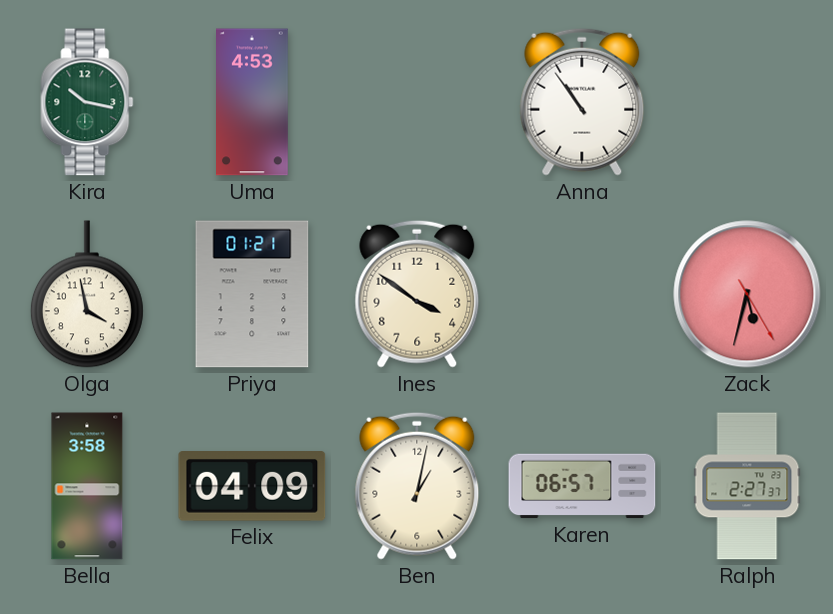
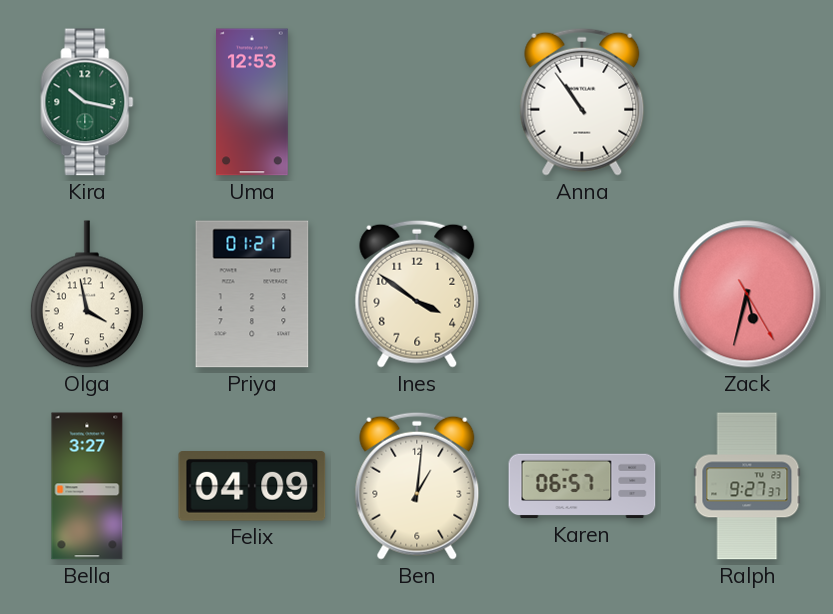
Uma: 4:53 -> 12:53 (253, 102)
Bella: 3:58 -> 3:27 (87, 486)
Ben: 1:02 -> 1:01 (417, 486)
Ralph: 2:27 -> 9:27 (747, 486)
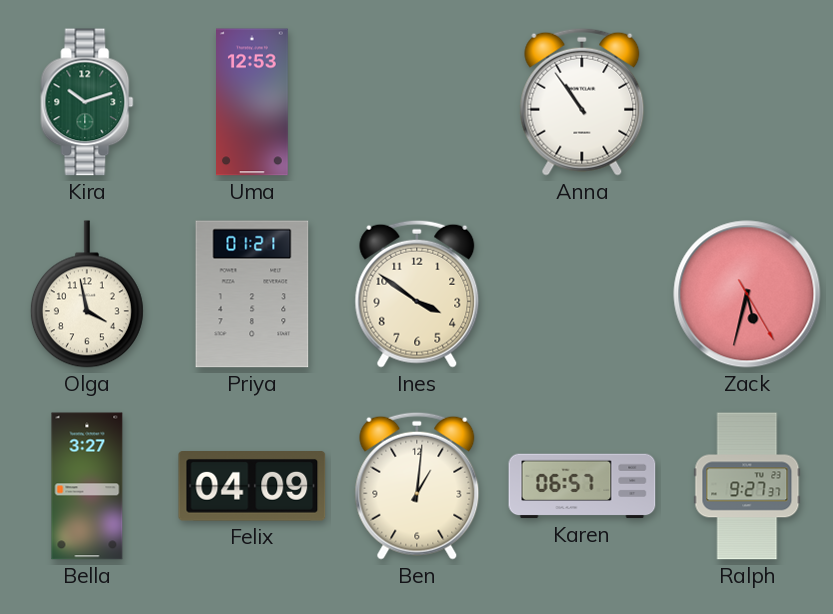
Kira: 10:17 -> 10:12 (87, 102)
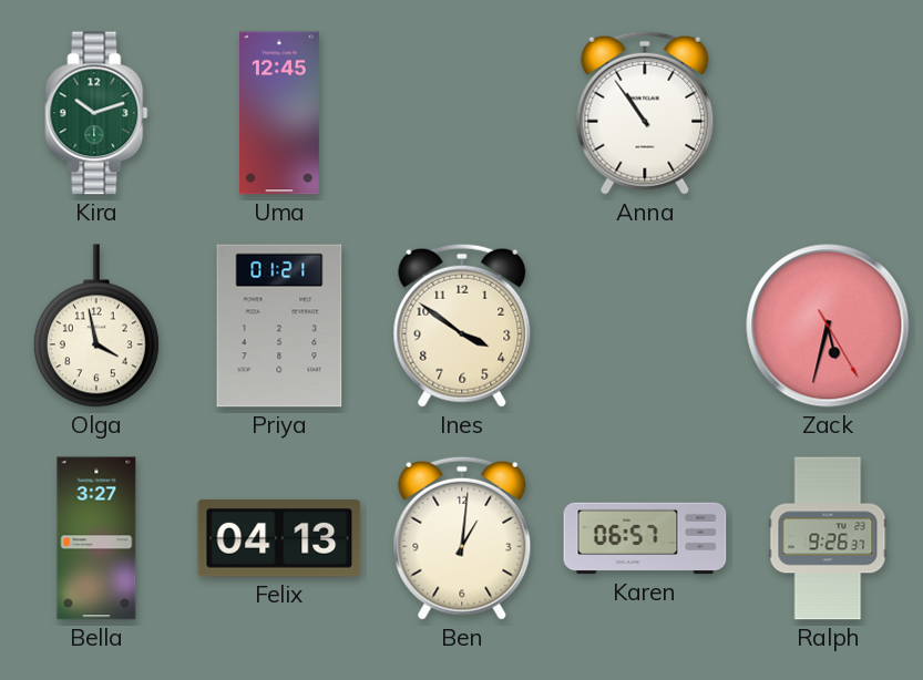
Uma: 12:53 -> 12:45 (280, 113)
Felix: 04:09 -> 04:13 (279, 539)
Ralph: 9:27 -> 9:26 (828, 538)
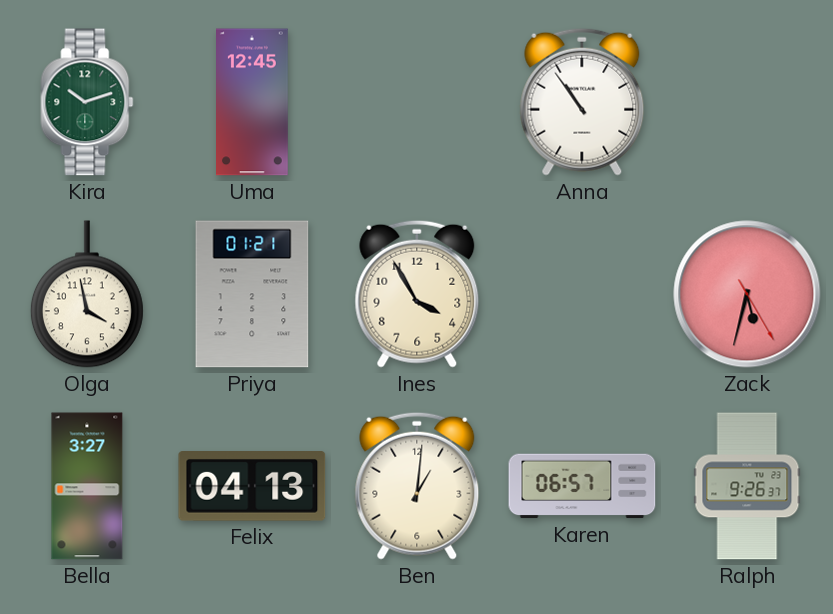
Ines: 3:51 -> 3:55 (417, 294)
